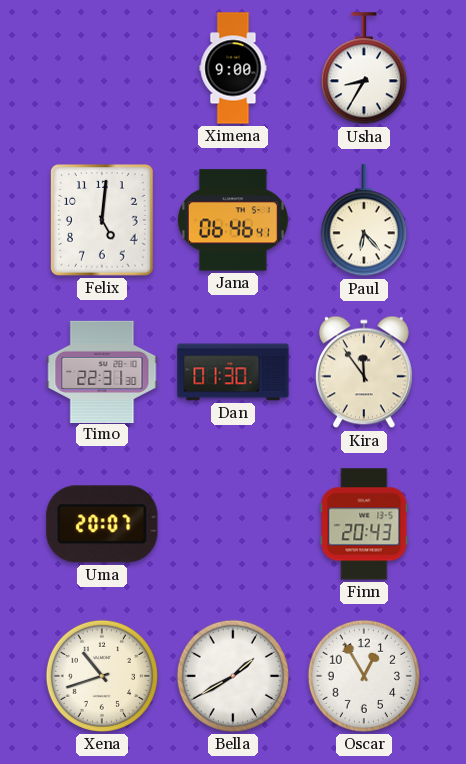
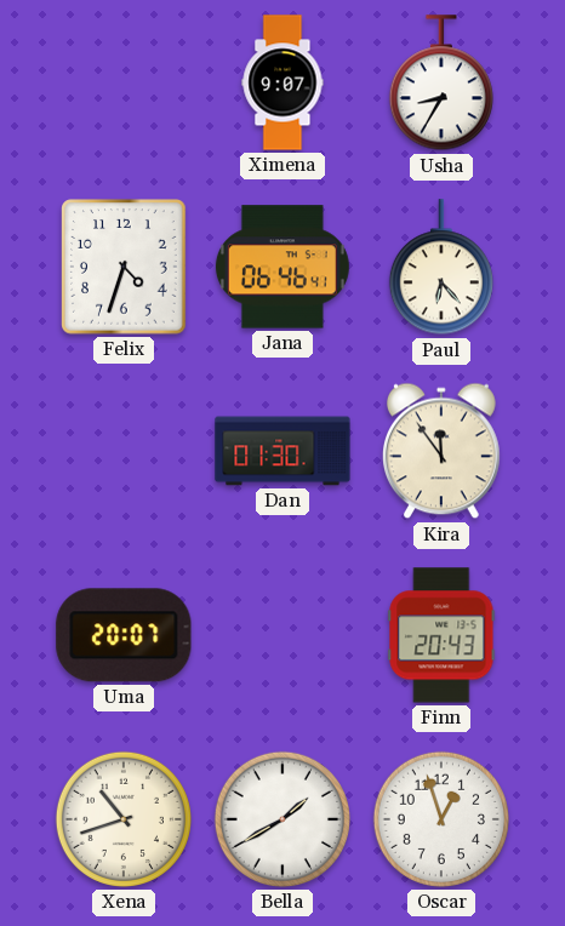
Ximena: 9:00 -> 9:07 (282, 82)
Felix: 5:01 -> 4:33 (124, 267)
Timo: 22:31 -> none (102, 371)
Oscar: 12:55 -> 12:57 (441, 819)
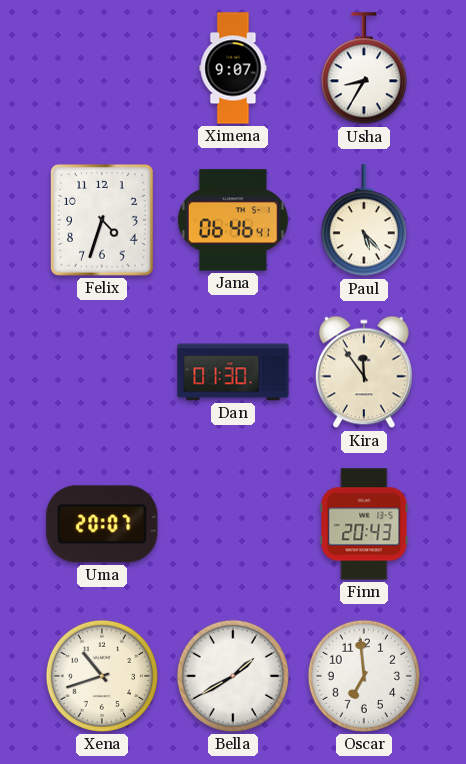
Paul: 6:23 -> 5:23 (364, 221)
Oscar: 12:57 -> 6:59 (364, 676)
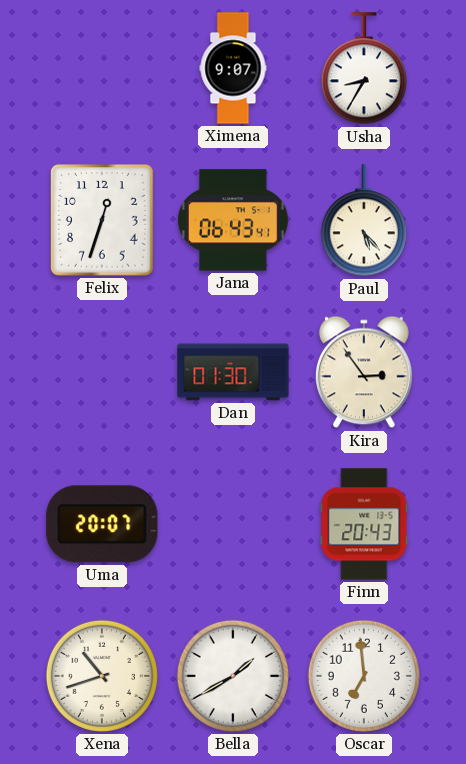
Felix: 4:33 -> 12:33 (102, 220)
Jana: 06:46 -> 06:43 (233, 220)
Kira: 11:54 -> 2:54 (364, 372)
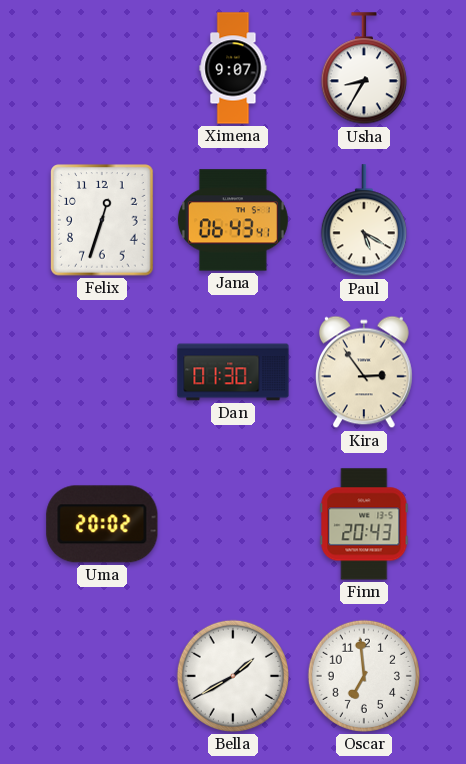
Paul: 5:23 -> 5:20 (364, 221)
Uma: 20:07 -> 20:02 (102, 524)
Xena: 10:42 -> none (102, 676)
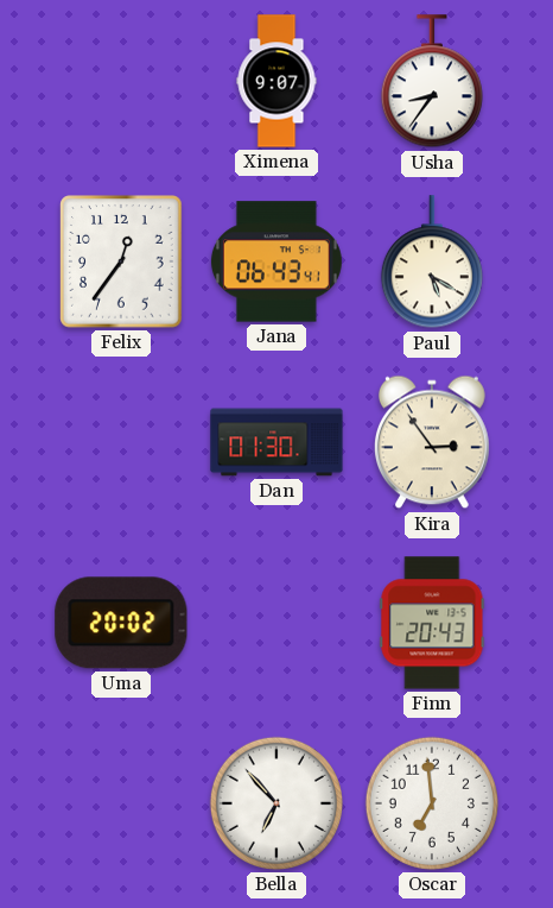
Usha: 8:35 -> 8:36 (432, 82)
Felix: 12:33 -> 12:36 (121, 261)
Bella: 1:40 -> 6:53 (276, 803)
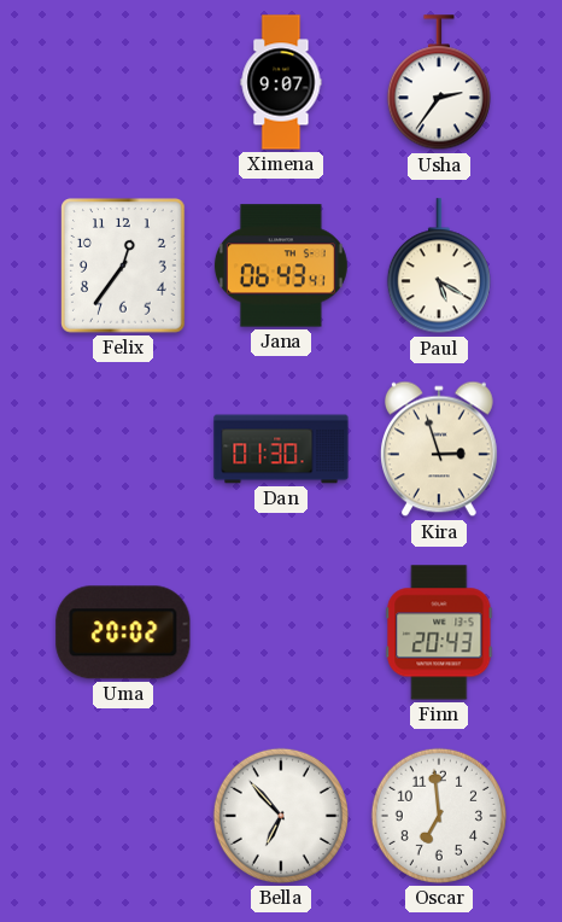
Usha: 8:36 -> 2:36 (439, 83)
Kira: 2:54 -> 2:57 (439, 449)
